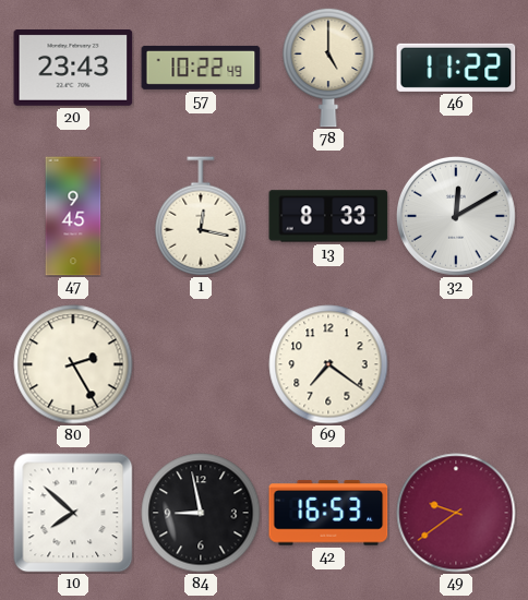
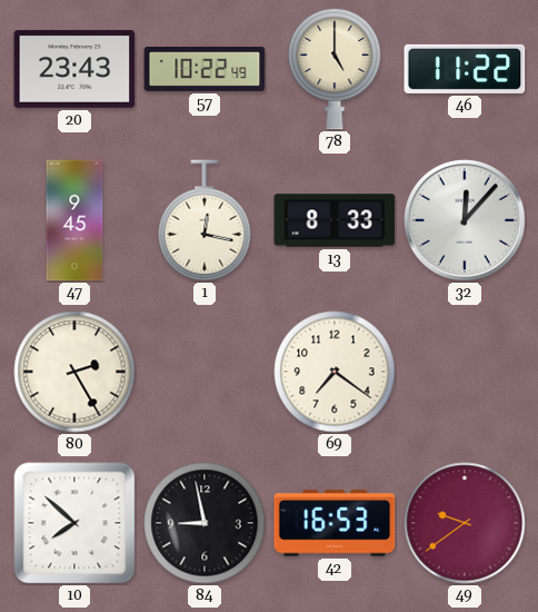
32: 12:10 -> 12:07 (465, 220)
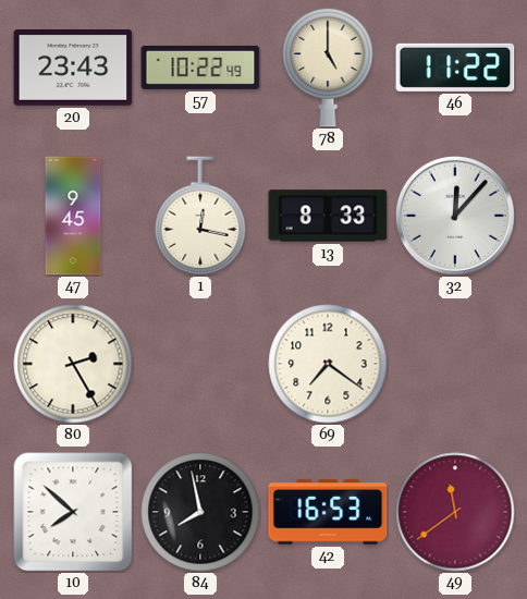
84: 8:58 -> 7:58 (200, 512)
49: 9:39 -> 11:39 (455, 512)
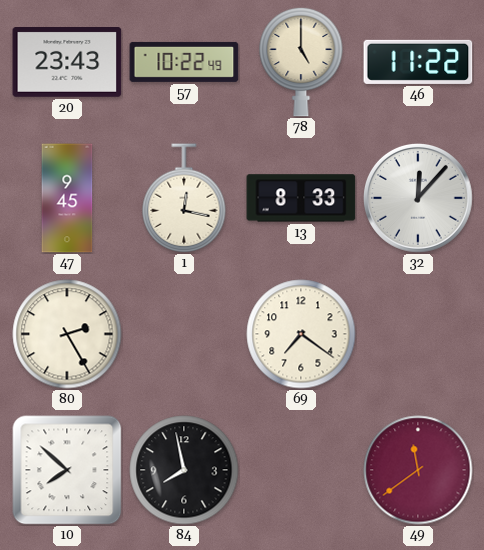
42: 16:53 -> none (328, 512)
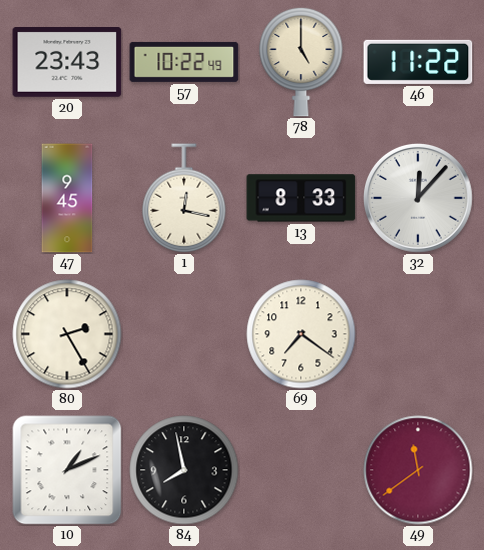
10: 7:52 -> 1:11 (67, 470)
